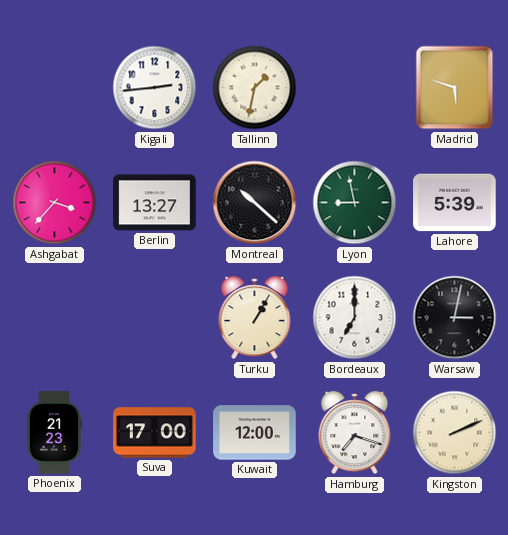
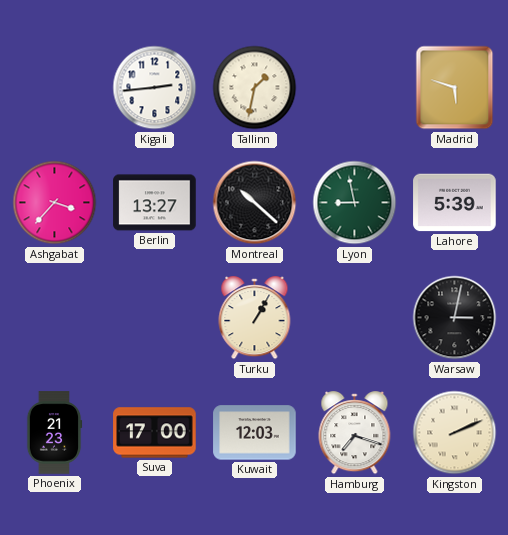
Bordeaux: 7:00 -> none (355, 318)
Kuwait: 12:00 -> 12:03 (255, 433)
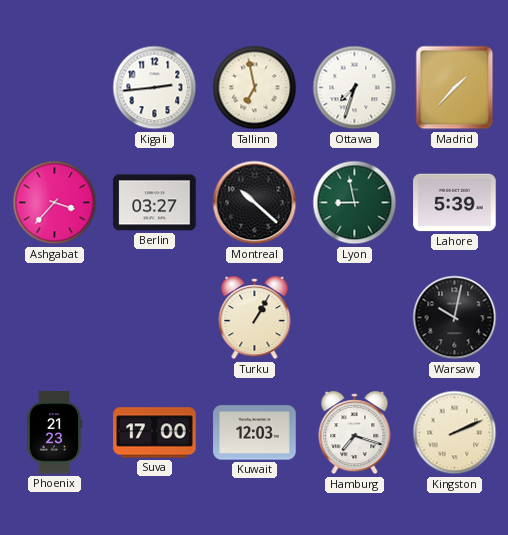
Tallinn: 1:32 -> 6:58 (255, 88)
Ottawa: none -> 7:33 (355, 88)
Madrid: 5:48 -> 1:37 (455, 88)
Berlin: 13:27 -> 03:27 (155, 203)
Warsaw: 3:02 -> 10:02 (455, 318)
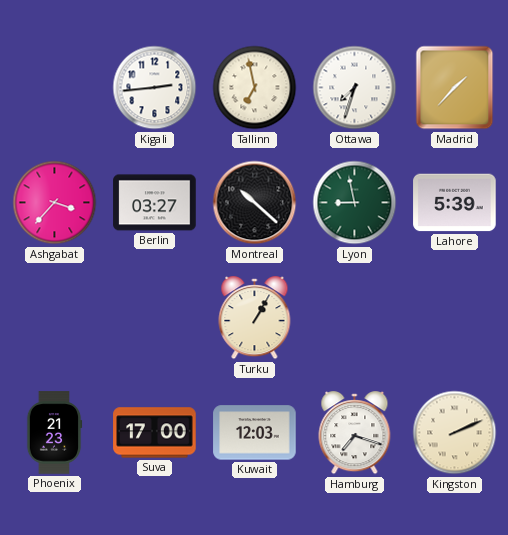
Warsaw: 10:02 -> none (455, 318)
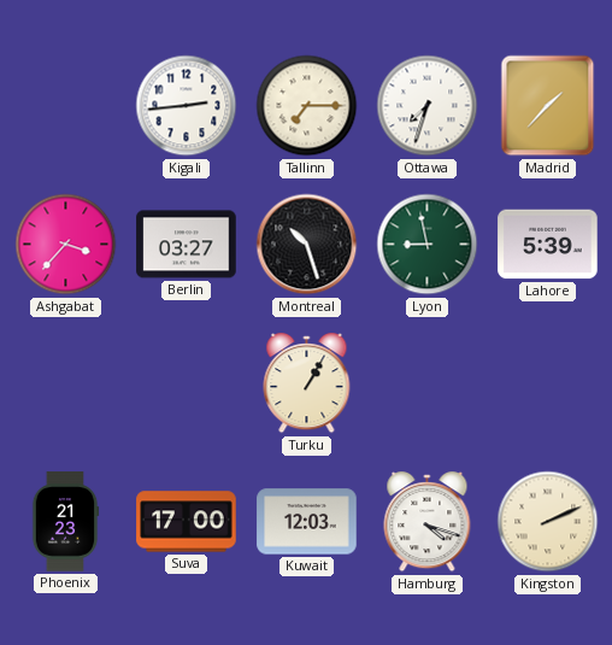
Tallinn: 6:58 -> 7:15 (307, 106)
Montreal: 10:22 -> 10:27 (307, 245)
Hamburg: 7:18 -> 4:18 (428, 522)
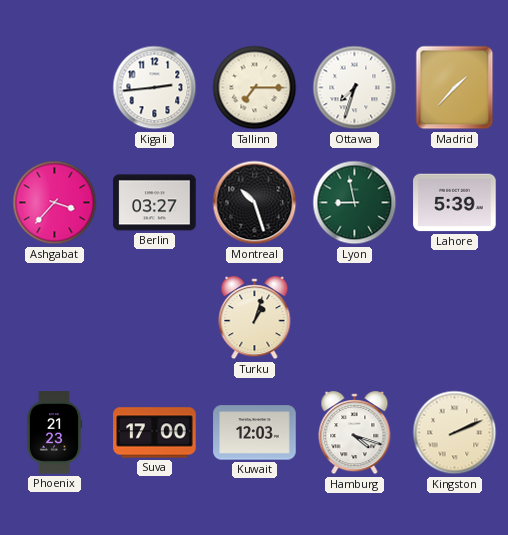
Turku: 1:05 -> 1:03 (255, 318)
